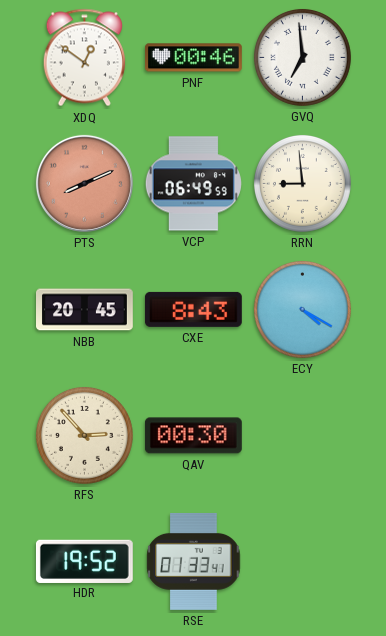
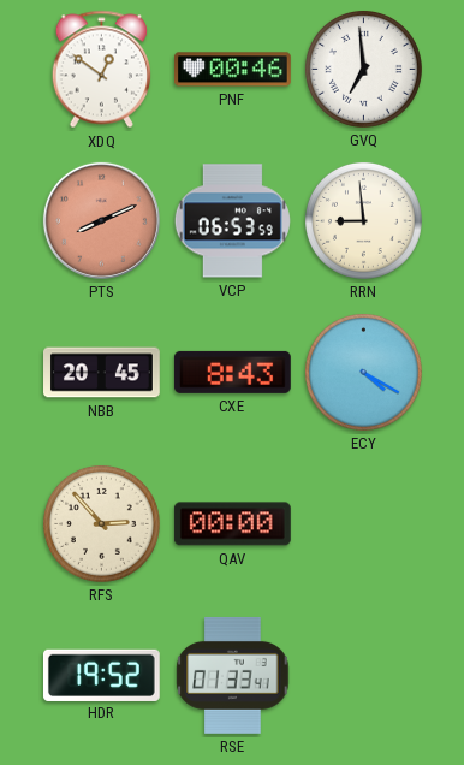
VCP: 06:49 -> 06:53 (232, 221)
QAV: 00:30 -> 00:00 (232, 524)
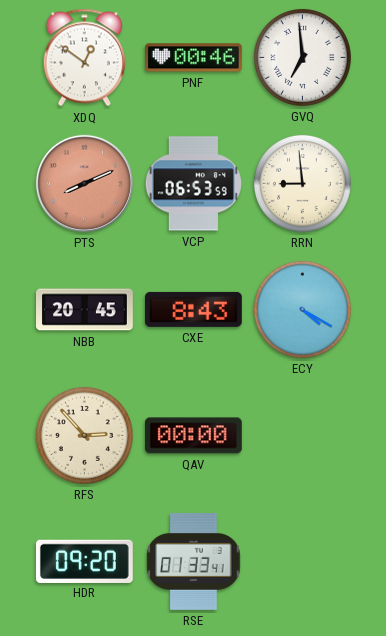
HDR: 19:52 -> 09:20 (84, 561)
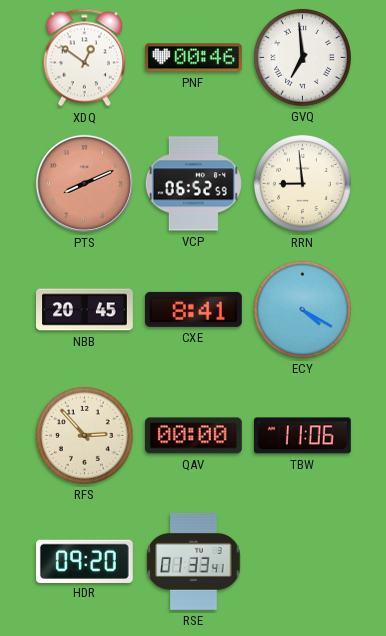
VCP: 06:53 -> 06:52 (193, 184)
CXE: 8:43 -> 8:41 (193, 309)
TBW: none -> 11:06 (302, 436)
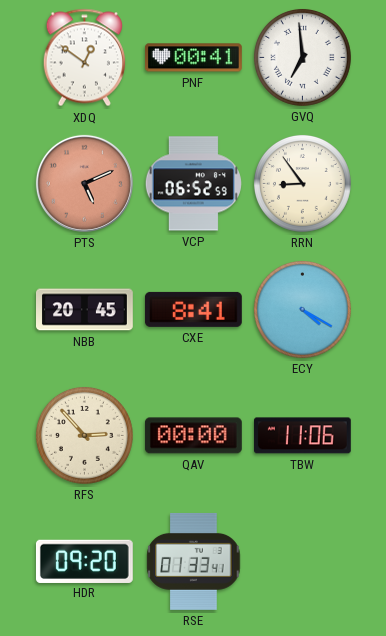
PNF: 00:46 -> 00:41 (194, 58)
PTS: 8:11 -> 5:11 (84, 183)
RRN: 8:59 -> 8:54 (302, 183)
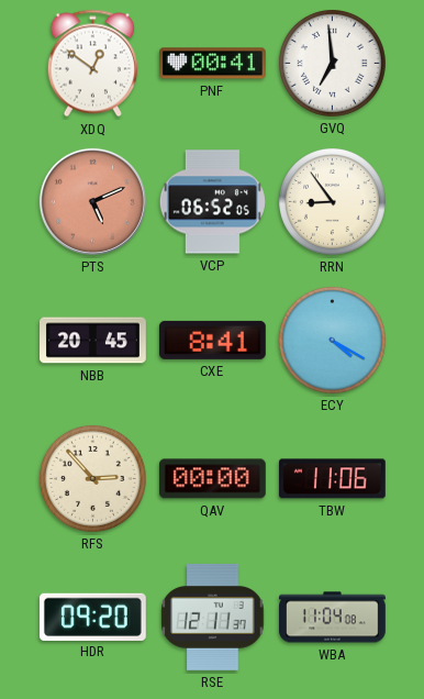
VCP: 06:52:59 -> 06:52:05 (212, 202)
RSE: 01:33 -> 12:11 (213, 617)
WBA: none -> 11:04 (333, 618)
